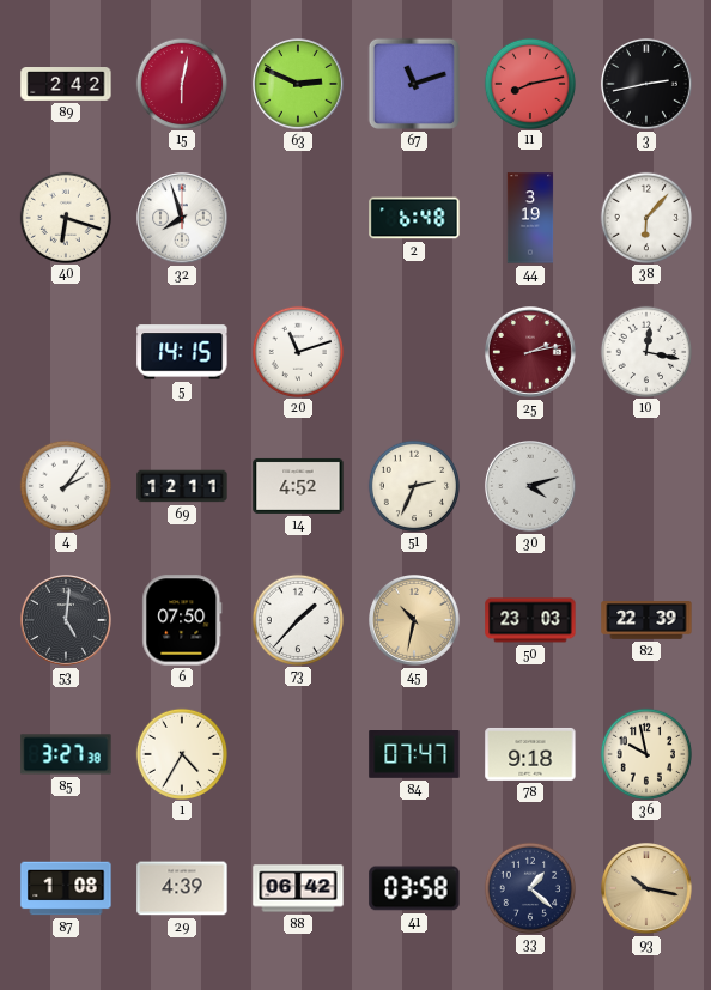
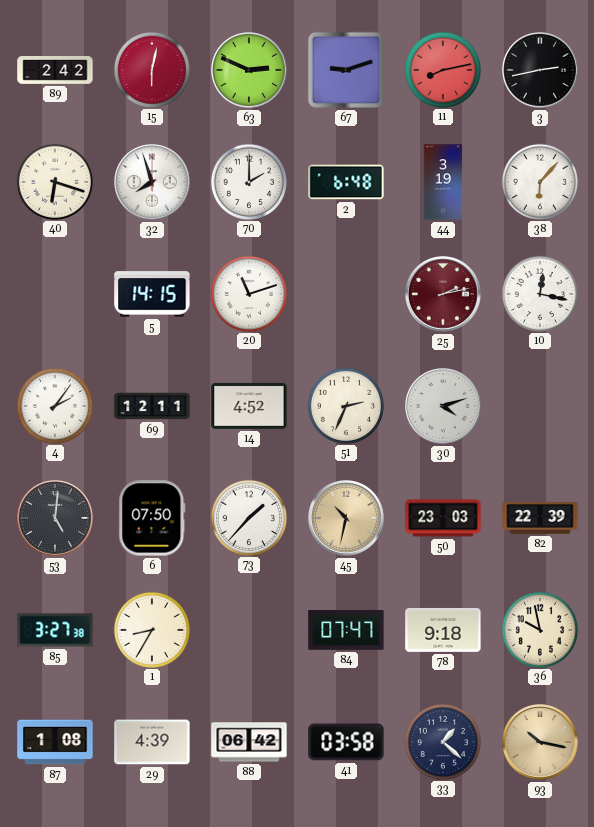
67: 11:12 -> 9:12 (346, 70)
70: none -> 2:00 (248, 181)
1: 4:35 -> 8:35 (151, 629)
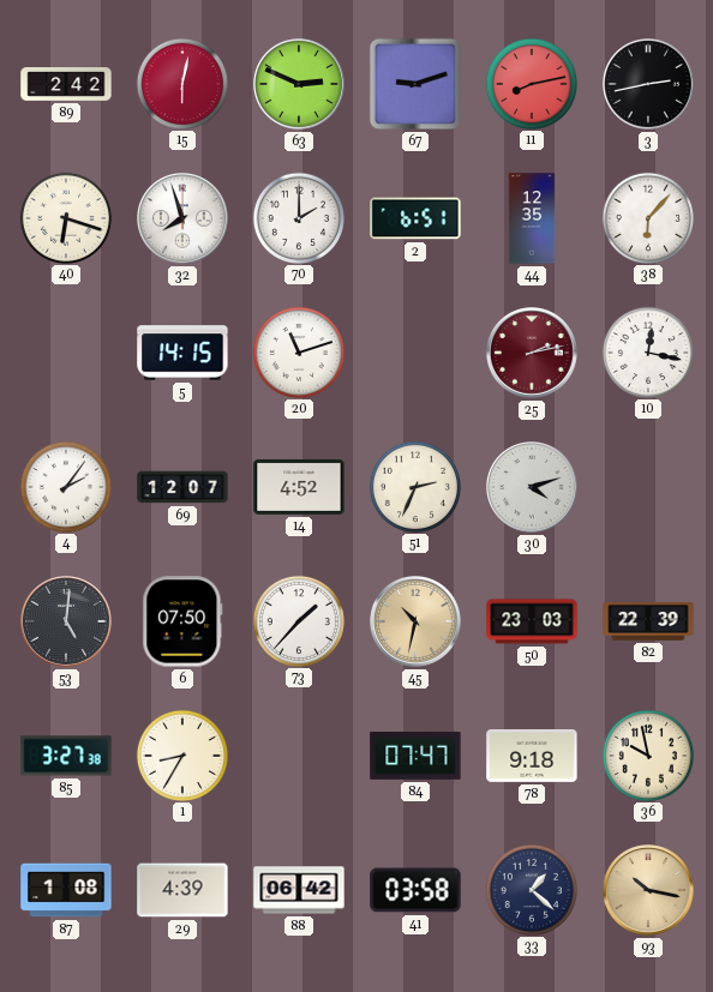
2: 6:48 -> 6:51 (415, 218)
44: 3:19 -> 12:35 (532, 218)
69: 12:11 -> 12:07 (182, 487)
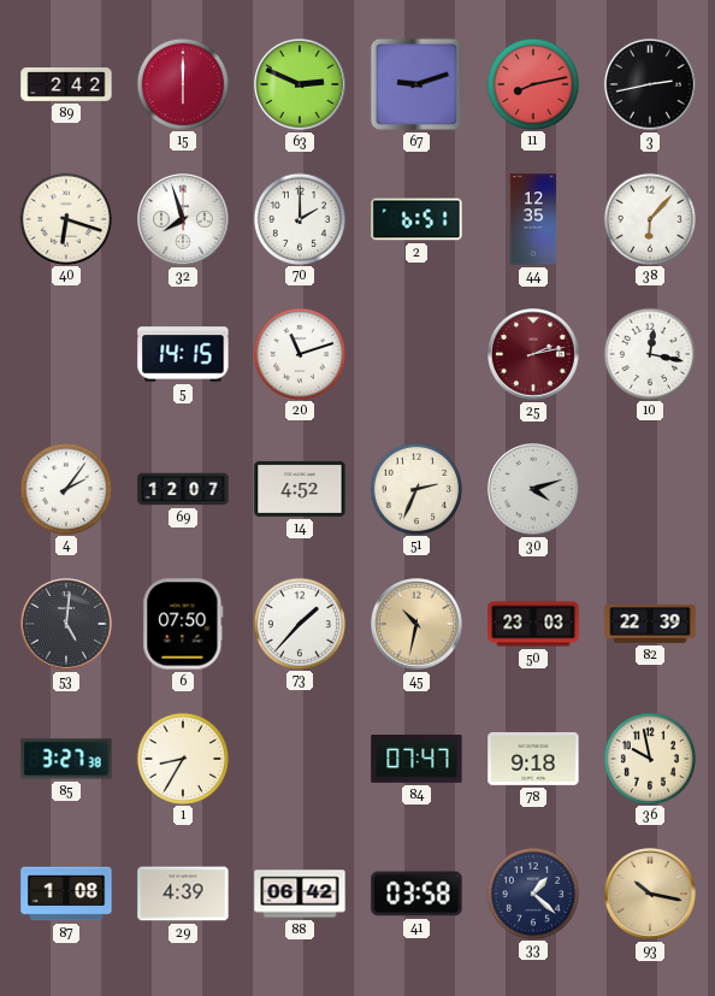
15: 6:02 -> 6:00 (182, 83)
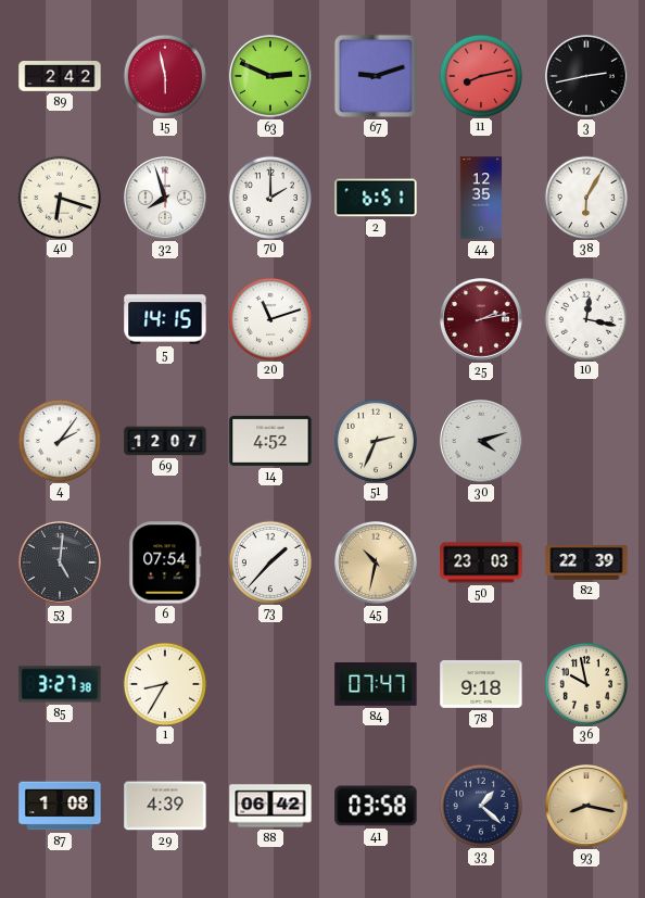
15: 6:00 -> 5:58 (164, 75)
38: 6:07 -> 6:05 (585, 197)
6: 07:50 -> 07:54 (165, 562)
93: 10:17 -> 8:17 (587, 807)
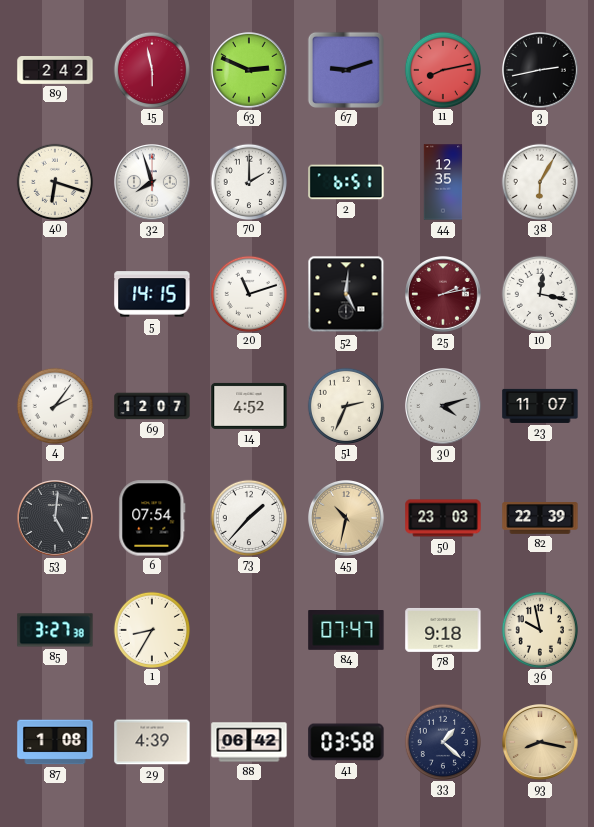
52: none -> 5:01 (346, 294)
23: none -> 11:07 (540, 406)
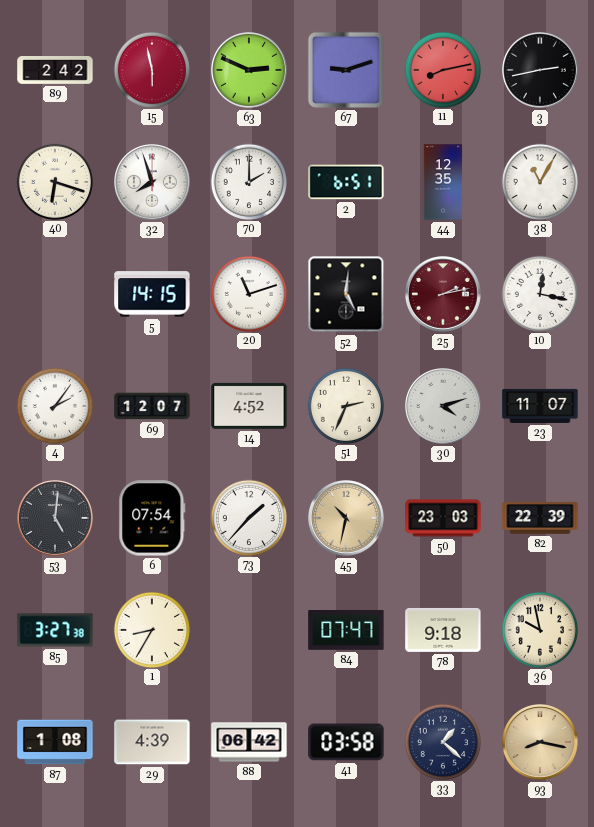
38: 6:05 -> 11:05 (539, 181)
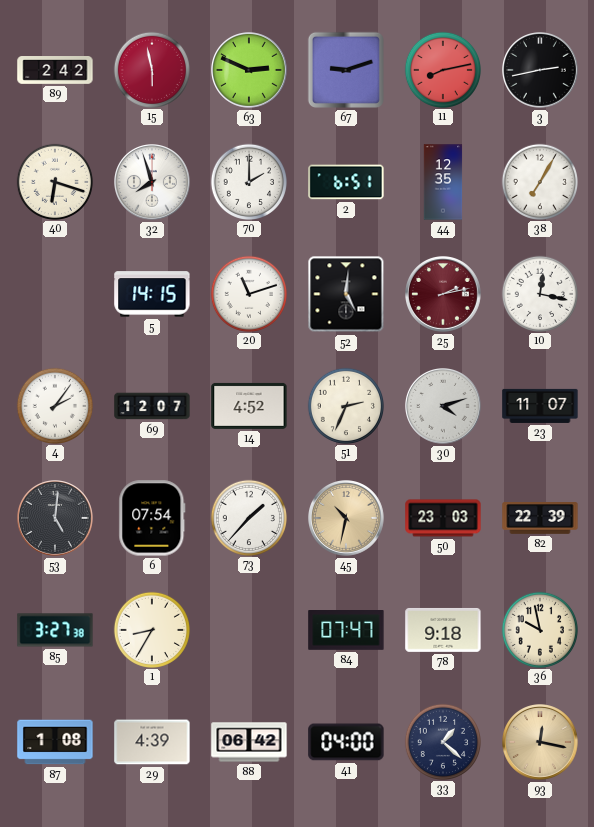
38: 11:05 -> 7:05 (539, 181)
41: 03:58 -> 04:00 (346, 742)
93: 8:17 -> 12:17 (541, 743)
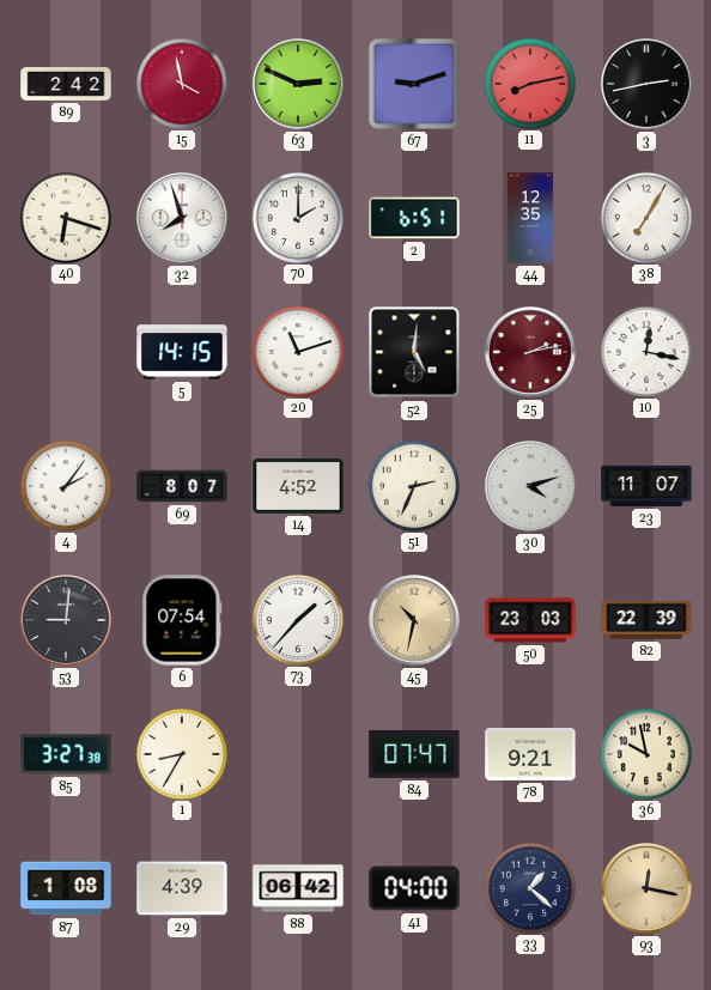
15: 5:58 -> 3:58 (181, 83)
69: 12:07 -> 8:07 (182, 486)
53: 5:01 -> 9:01 (67, 621)
78: 9:18 -> 9:21 (530, 754)
